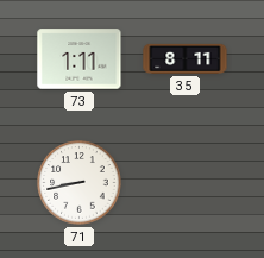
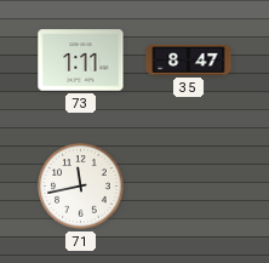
35: 8:11 -> 8:47 (189, 59)
71: 8:43 -> 11:43 (81, 187)
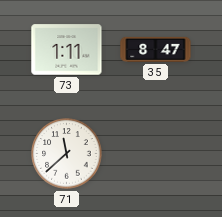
71: 11:43 -> 11:38 (67, 154)
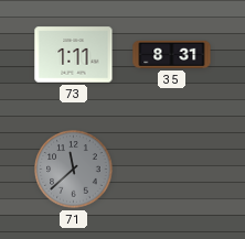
35: 8:47 -> 8:31 (172, 54)
71 dial: white -> grey (74, 170)
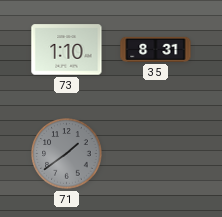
73: 1:11 -> 1:10 (67, 50)
71: 11:38 -> 1:39 (67, 154)
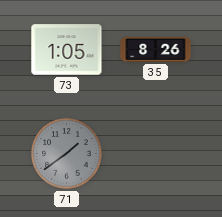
73: 1:10 -> 1:05 (67, 50)
35: 8:31 -> 8:26 (156, 49)
